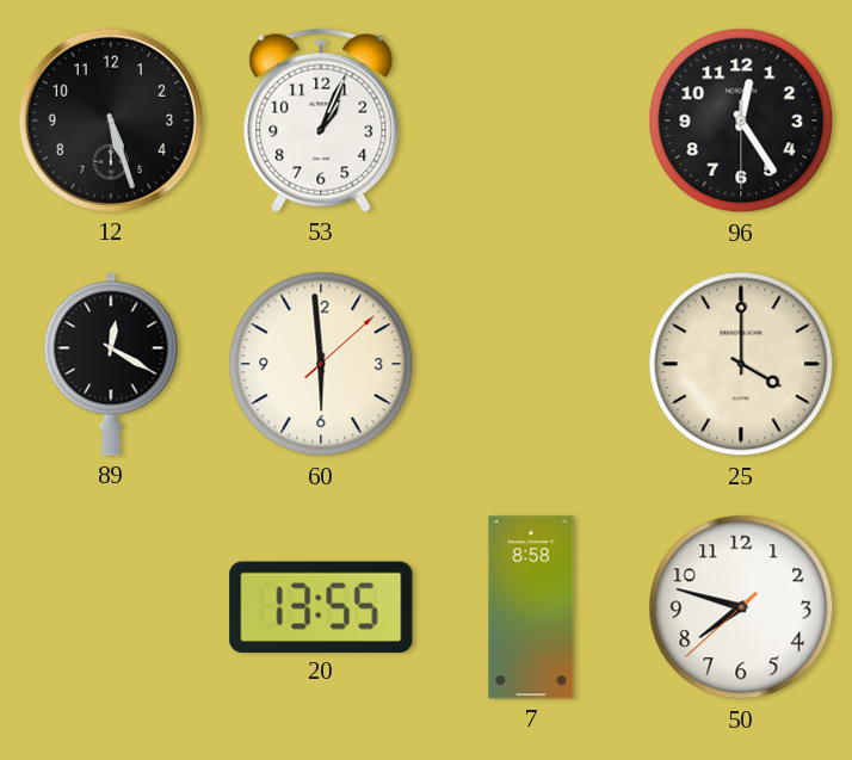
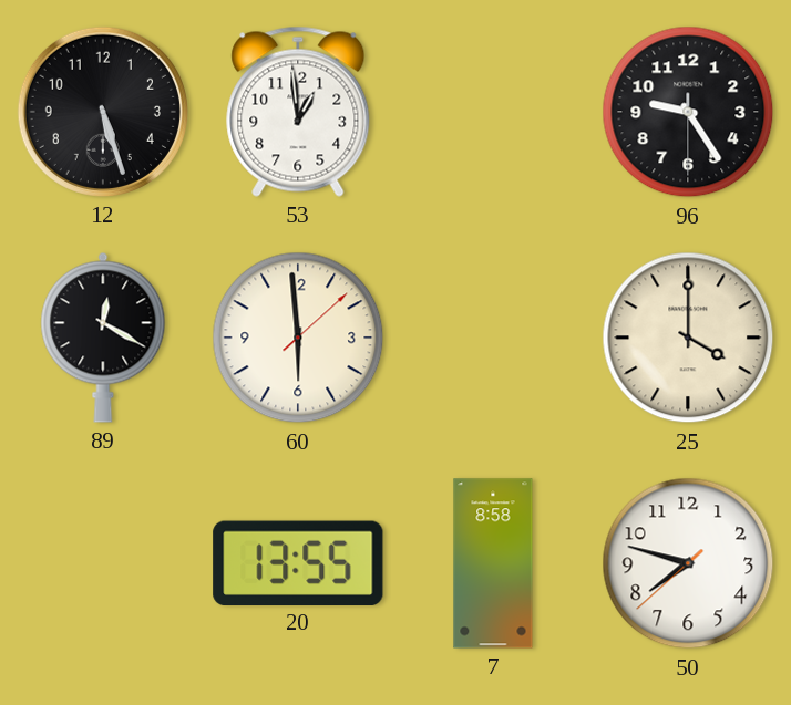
53: 1:04 -> 12:59 (298, 112)
96: 12:24 -> 9:24 (688, 112)
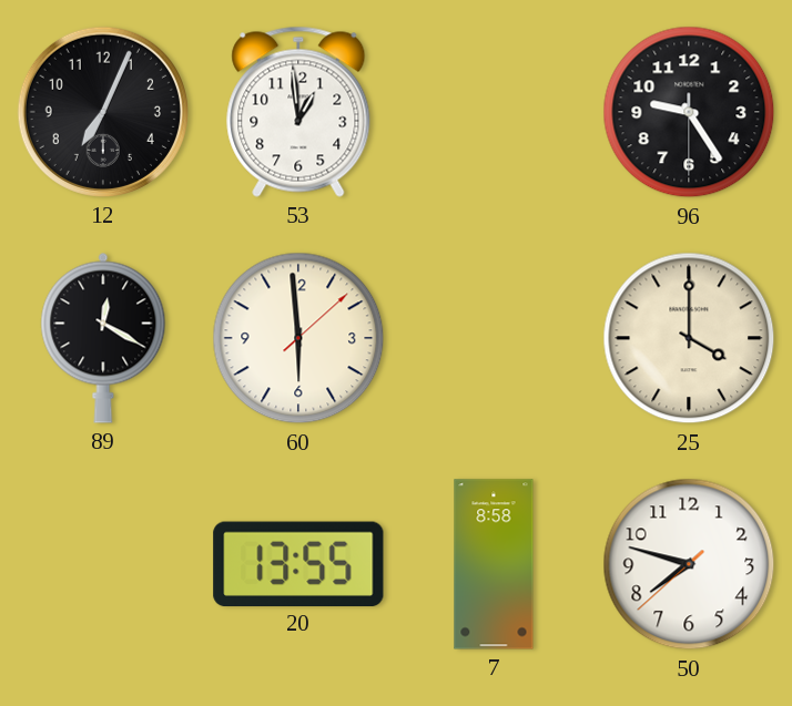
12: 5:27 -> 7:04 (103, 112)
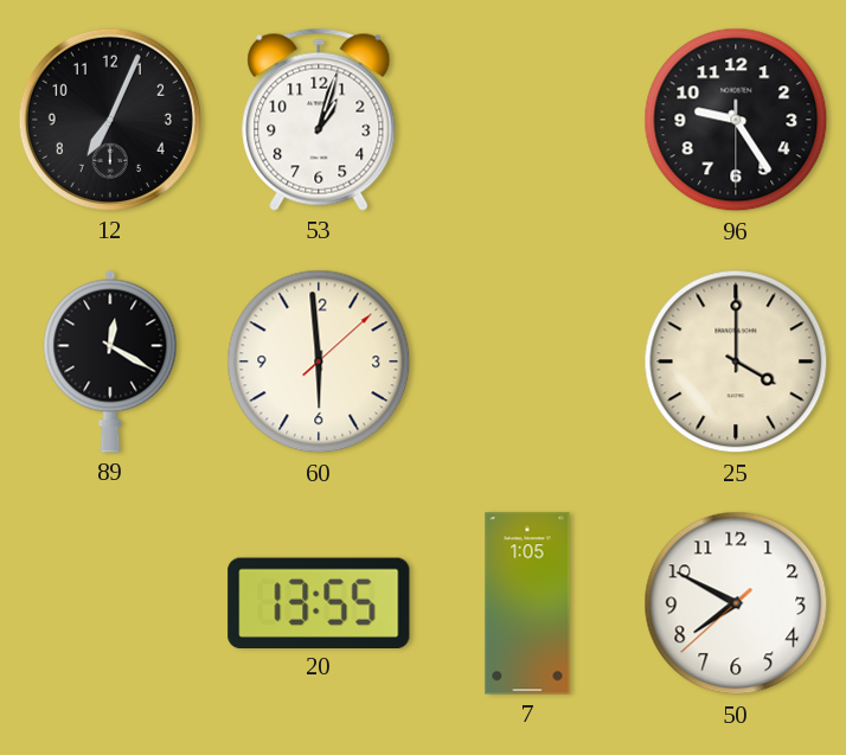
53: 12:59 -> 1:03 (319, 120)
7: 8:58 -> 1:05 (527, 603)
50: 7:47 -> 7:49 (736, 603)
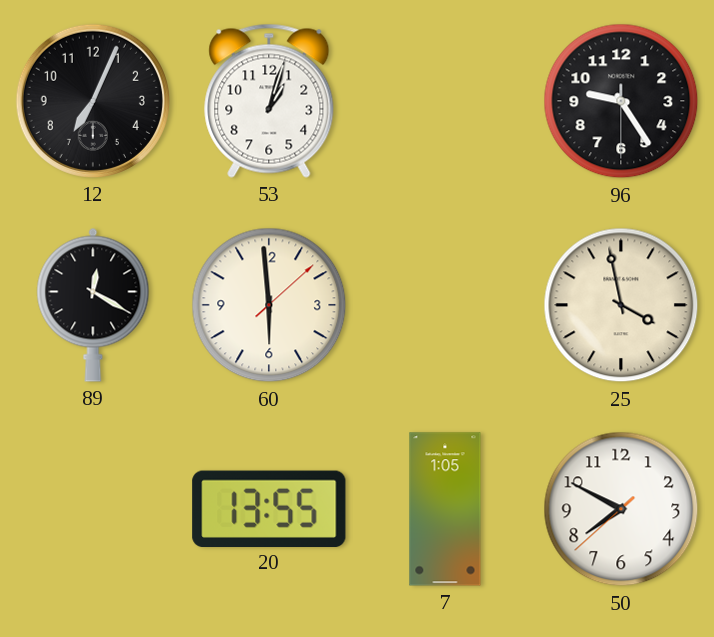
25: 4:00 -> 3:58 (621, 305)
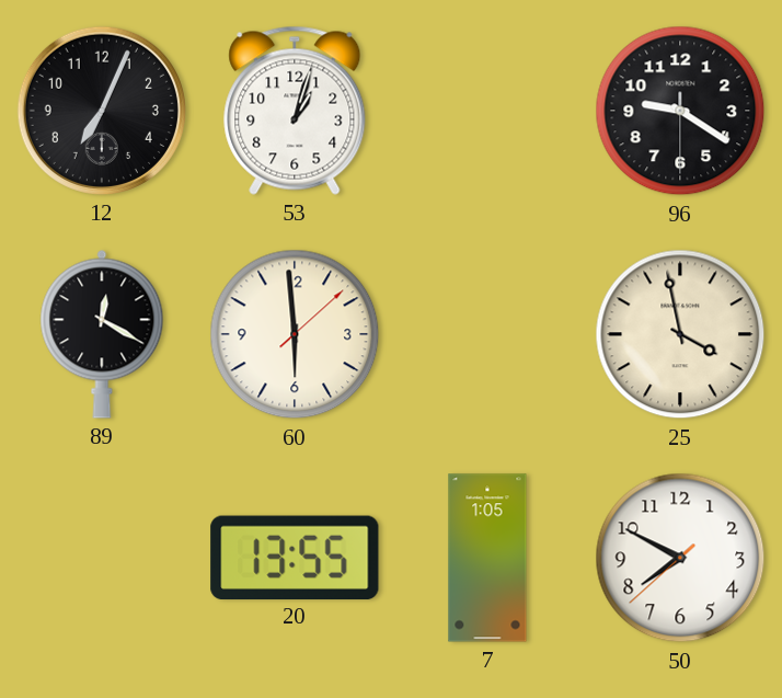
96: 9:24 -> 9:20 (680, 111)
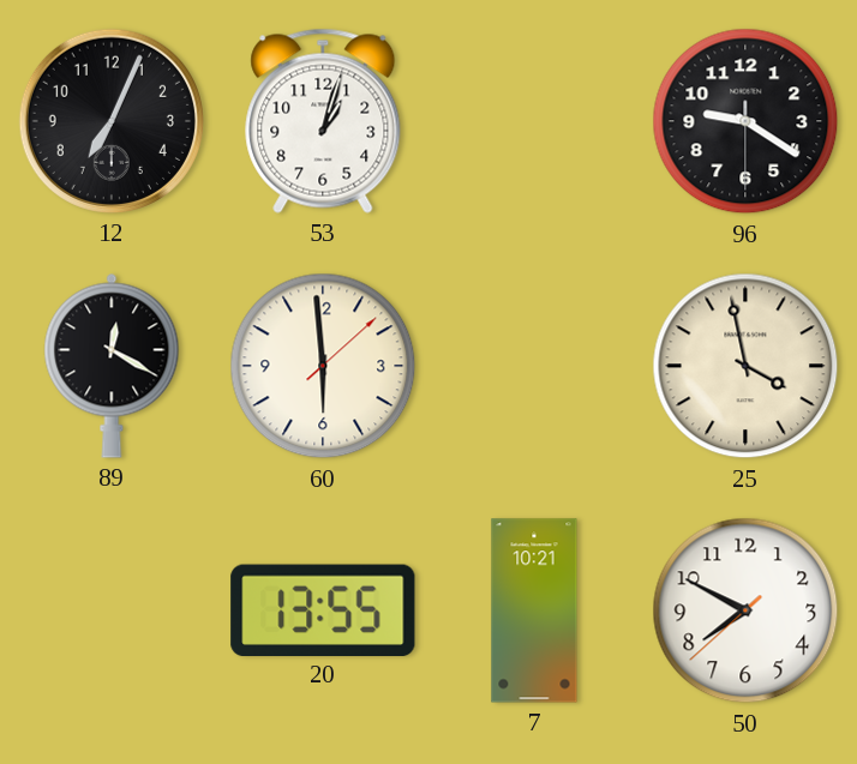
7: 1:05 -> 10:21 (534, 610)
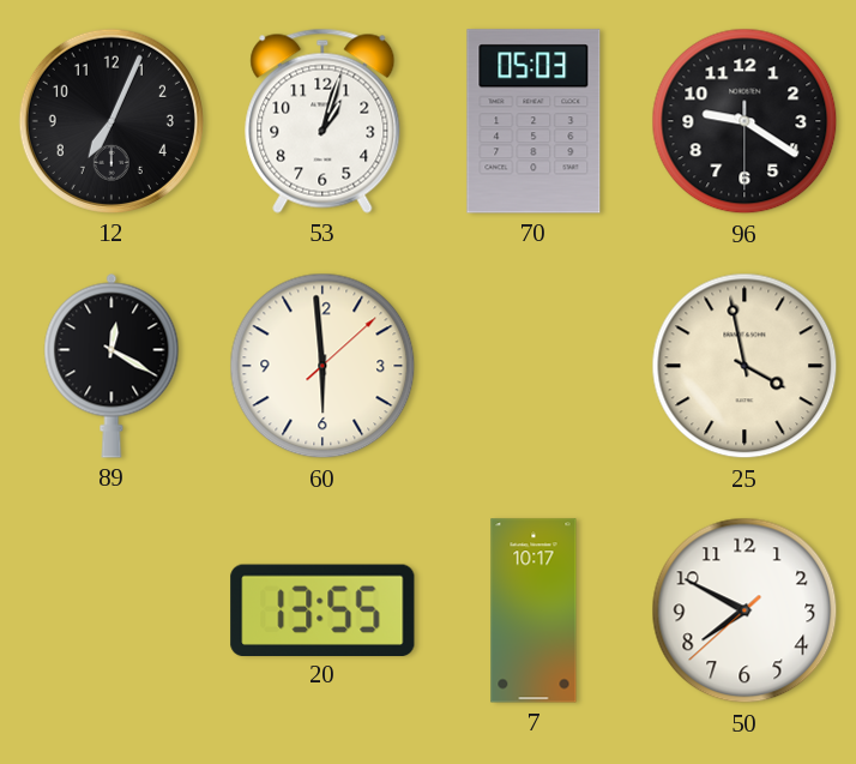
70: none -> 05:03 (534, 121)
7: 10:21 -> 10:17 (534, 610)
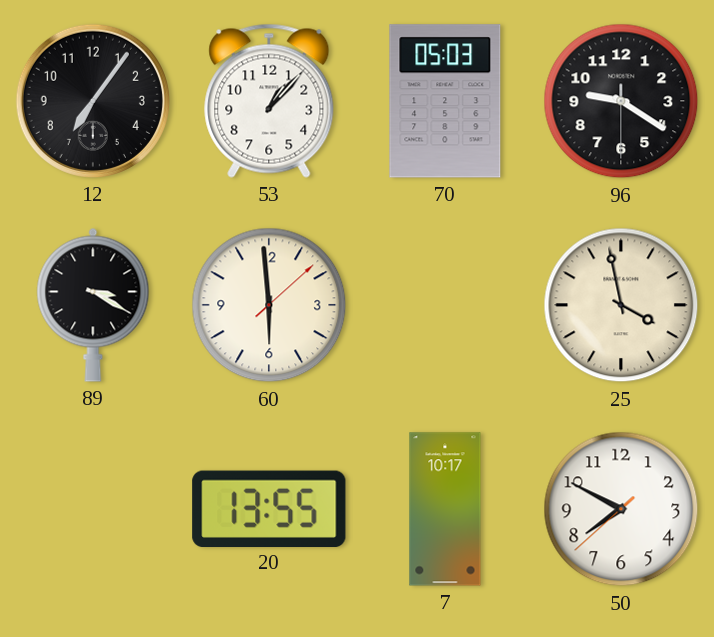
12: 7:04 -> 7:06 (93, 101)
53: 1:03 -> 1:07 (269, 101)
89: 12:20 -> 3:20 (93, 305)
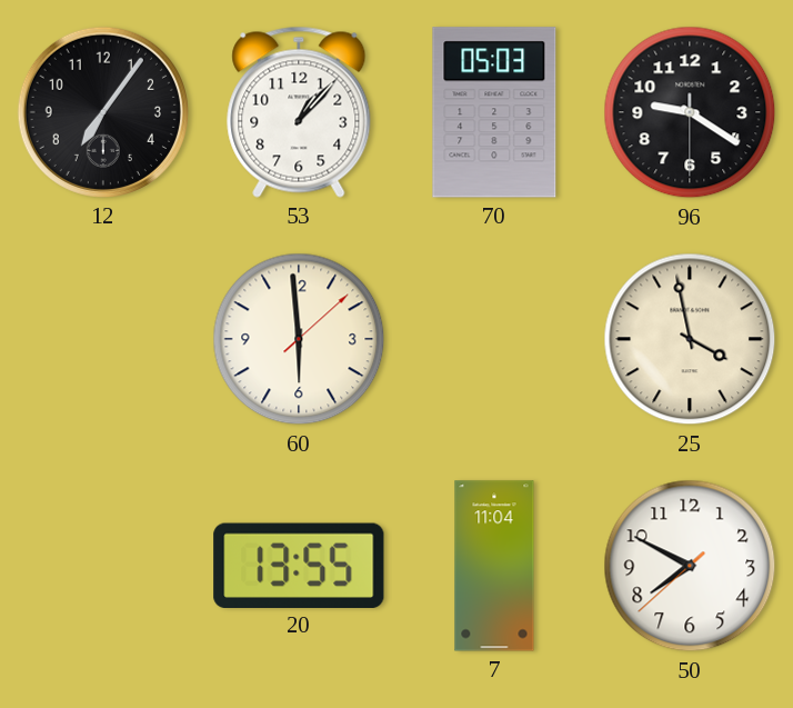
89: 3:20 -> none (93, 305)
7: 10:17 -> 11:04 (494, 566)
